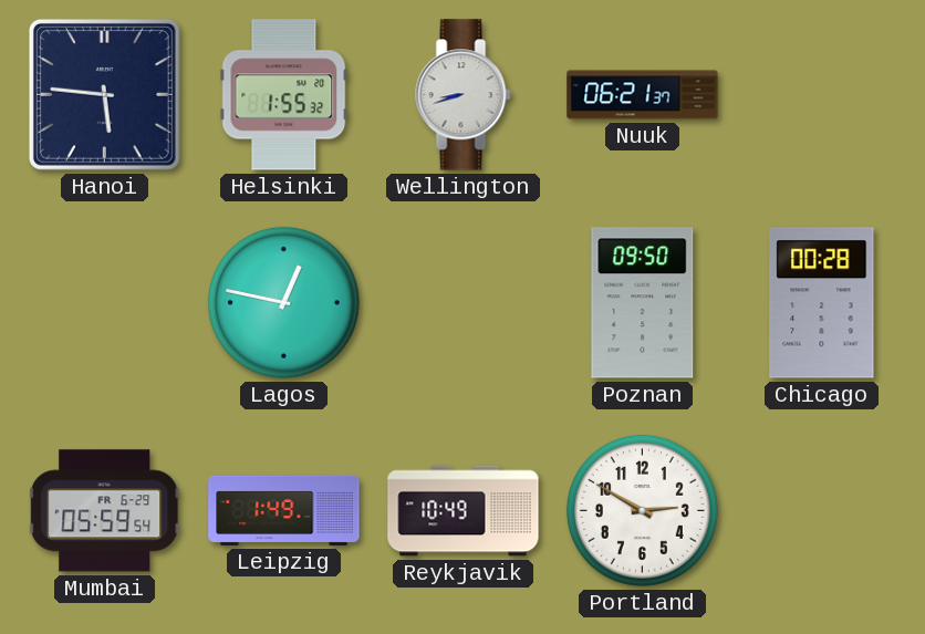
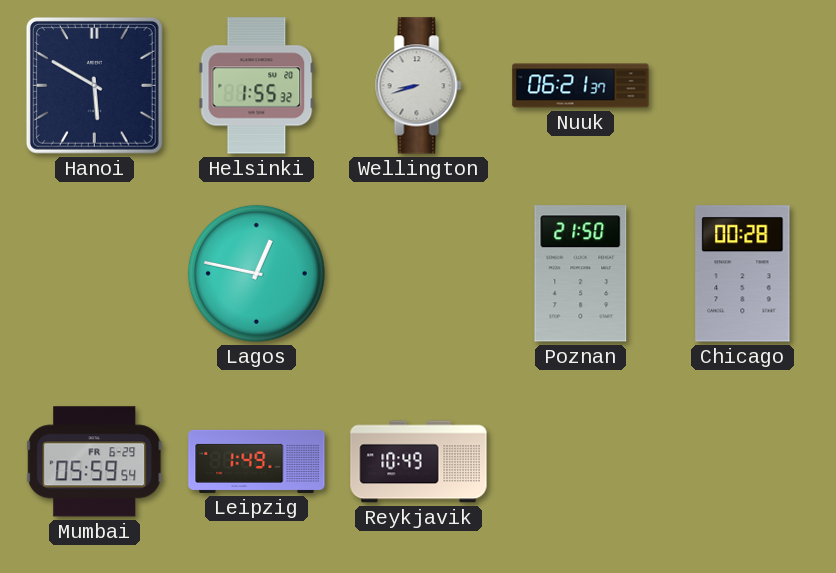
Hanoi: 5:46 -> 5:50 (94, 85)
Poznan: 09:50 -> 21:50 (581, 274)
Portland: 2:50 -> none (642, 510)
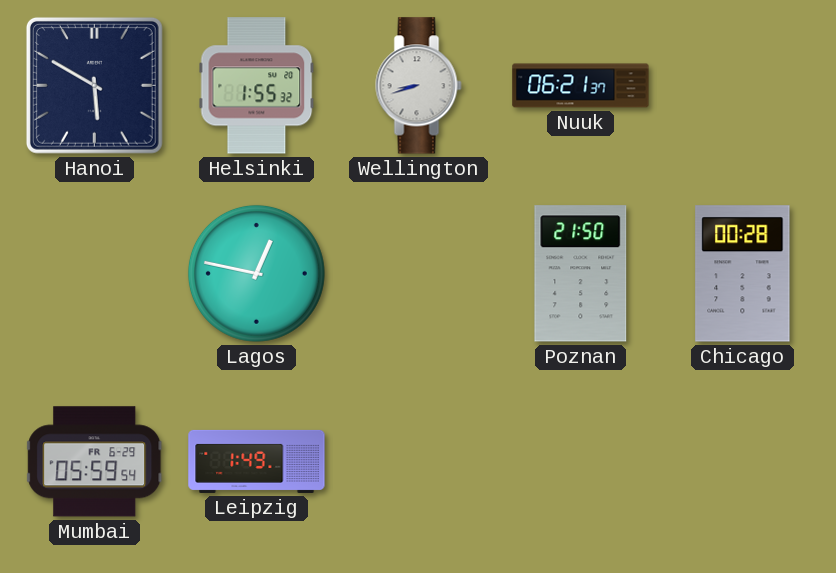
Reykjavik: 10:49 -> none (419, 462)
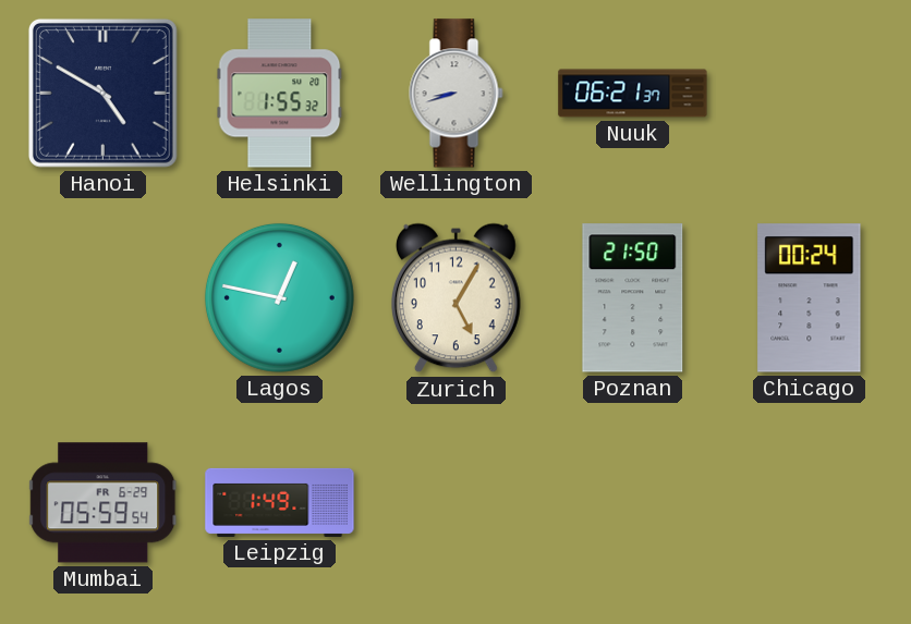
Hanoi: 5:50 -> 4:50 (102, 93)
Zurich: none -> 5:05 (456, 298)
Chicago: 00:28 -> 00:24 (810, 298)
